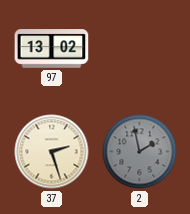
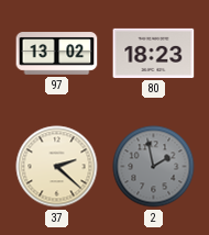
80: none -> 18:23 (154, 53)
37: 2:27 -> 2:22 (57, 167)
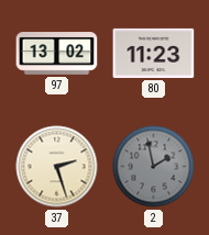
80: 18:23 -> 11:23 (154, 53)
37: 2:22 -> 2:27 (57, 167)
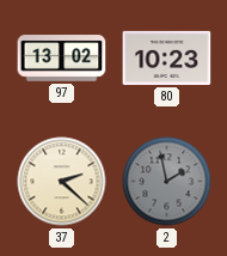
80: 11:23 -> 10:23 (167, 57)
37: 2:27 -> 2:22 (62, 182)
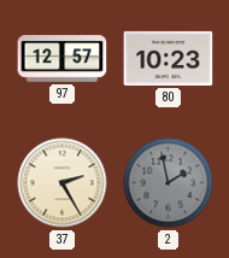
97: 13:02 -> 12:57 (63, 59)
37: 2:22 -> 2:25 (63, 183)
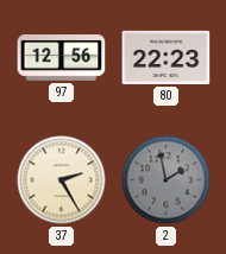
97: 12:57 -> 12:56 (62, 58)
80: 10:23 -> 22:23 (167, 57)
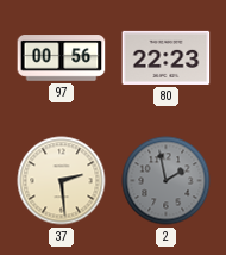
97: 12:56 -> 00:56 (62, 58)
37: 2:25 -> 2:29 (62, 181)
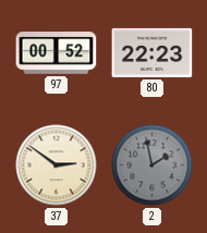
97: 00:56 -> 00:52 (57, 53)
37: 2:29 -> 2:51 (57, 165)
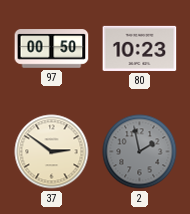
97: 00:52 -> 00:50 (52, 49)
80: 22:23 -> 10:23 (140, 48)
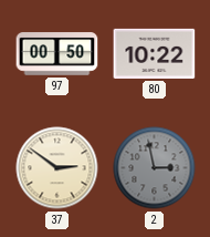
80: 10:23 -> 10:22 (155, 53)
2: 1:58 -> 2:58 (155, 168)
